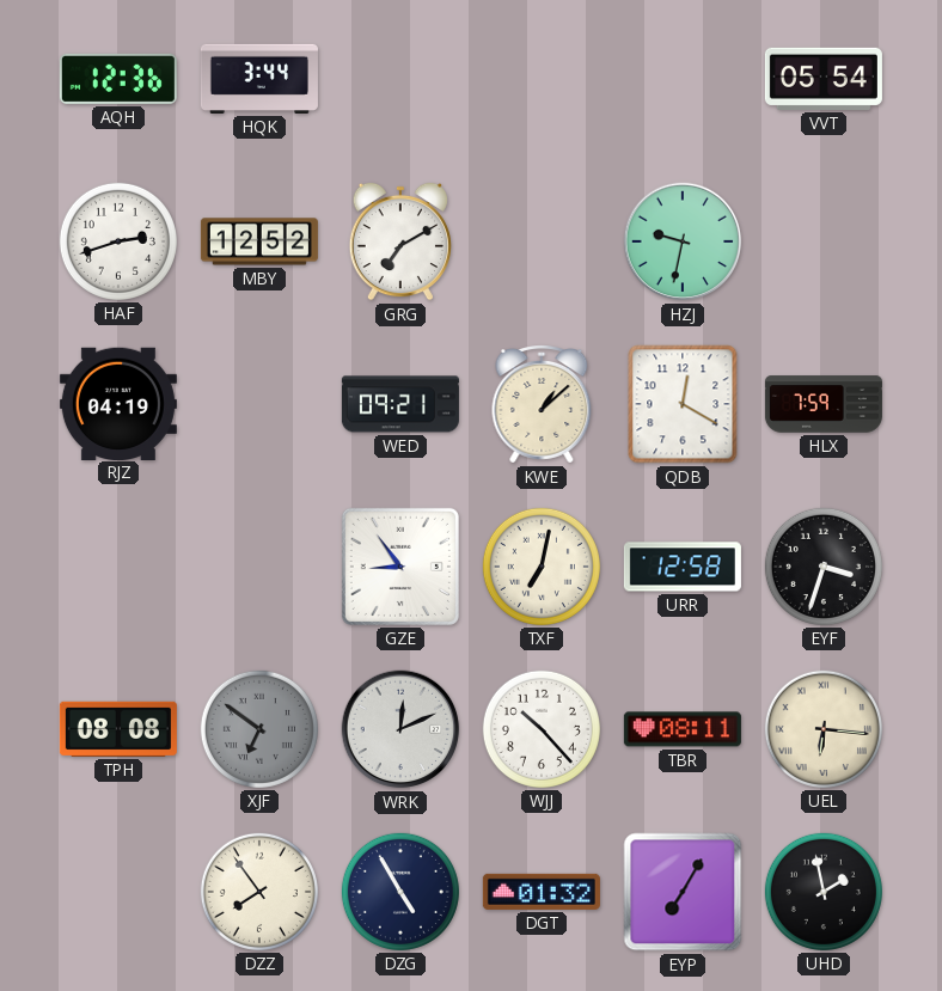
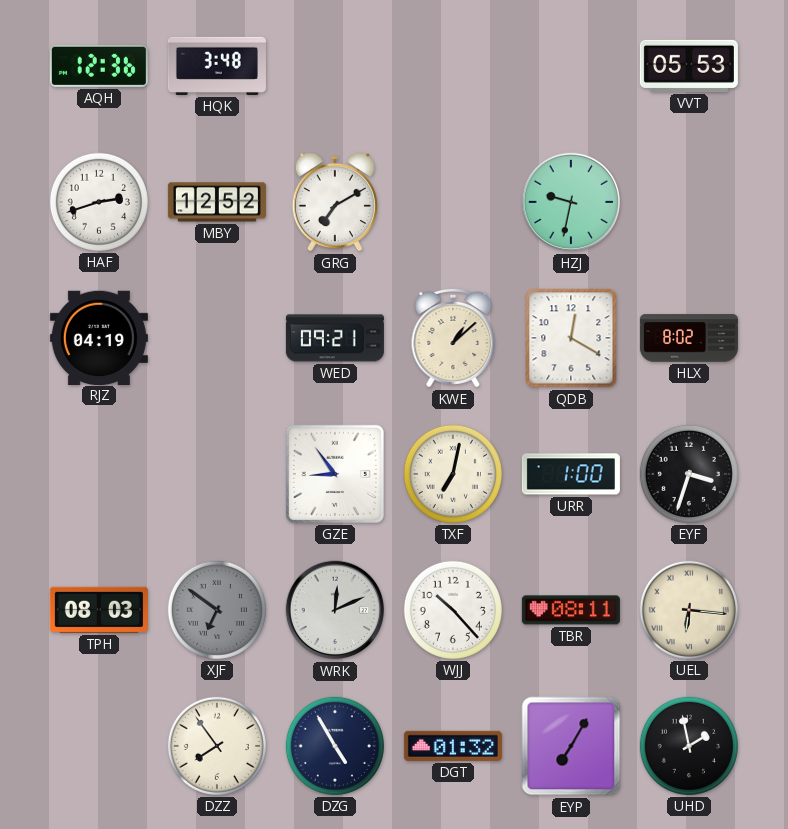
HQK: 3:44 -> 3:48 (217, 66)
VVT: 05:54 -> 05:53 (689, 66)
HLX: 7:59 -> 8:02 (689, 338)
URR: 12:58 -> 1:00 (571, 474)
TPH: 08:08 -> 08:03 (99, 610)
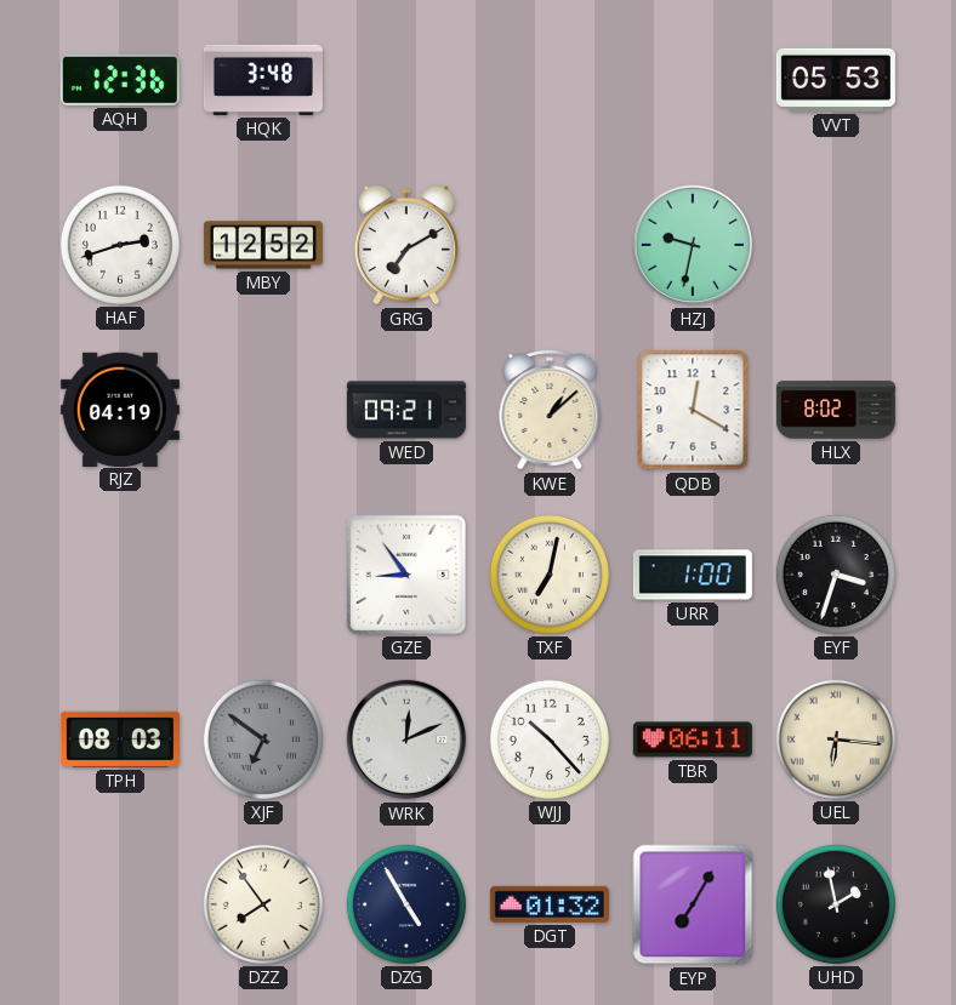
TBR: 08:11 -> 06:11 (693, 740)
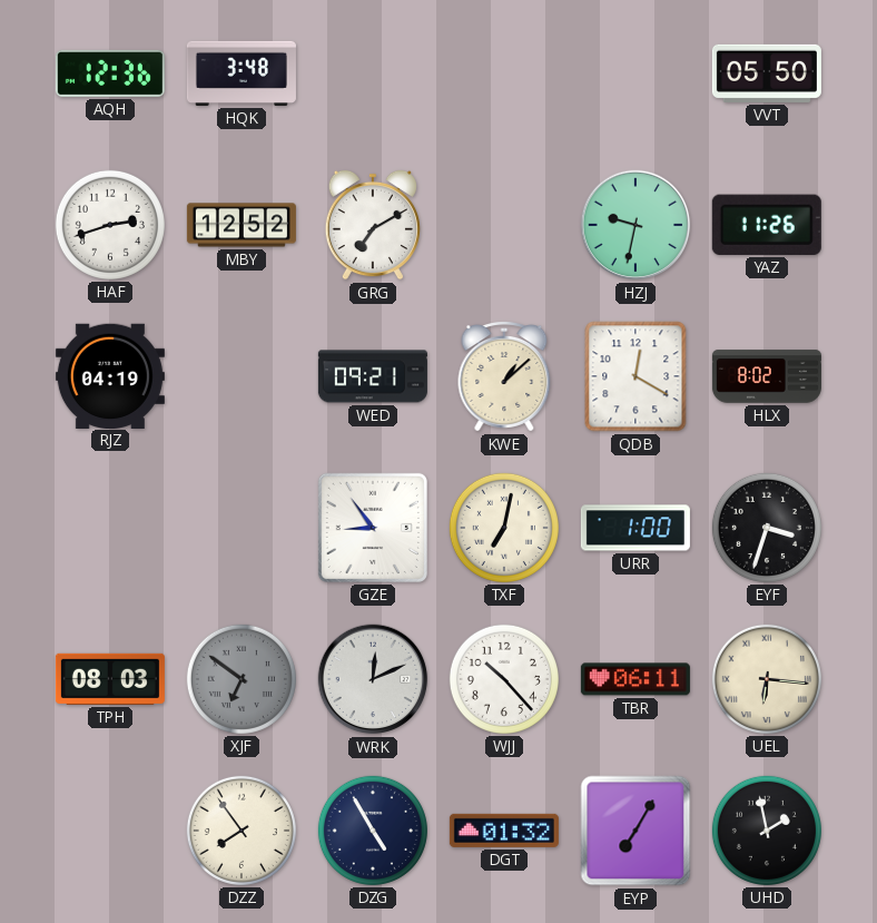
VVT: 05:53 -> 05:50 (767, 73)
YAZ: none -> 11:26 (767, 225)
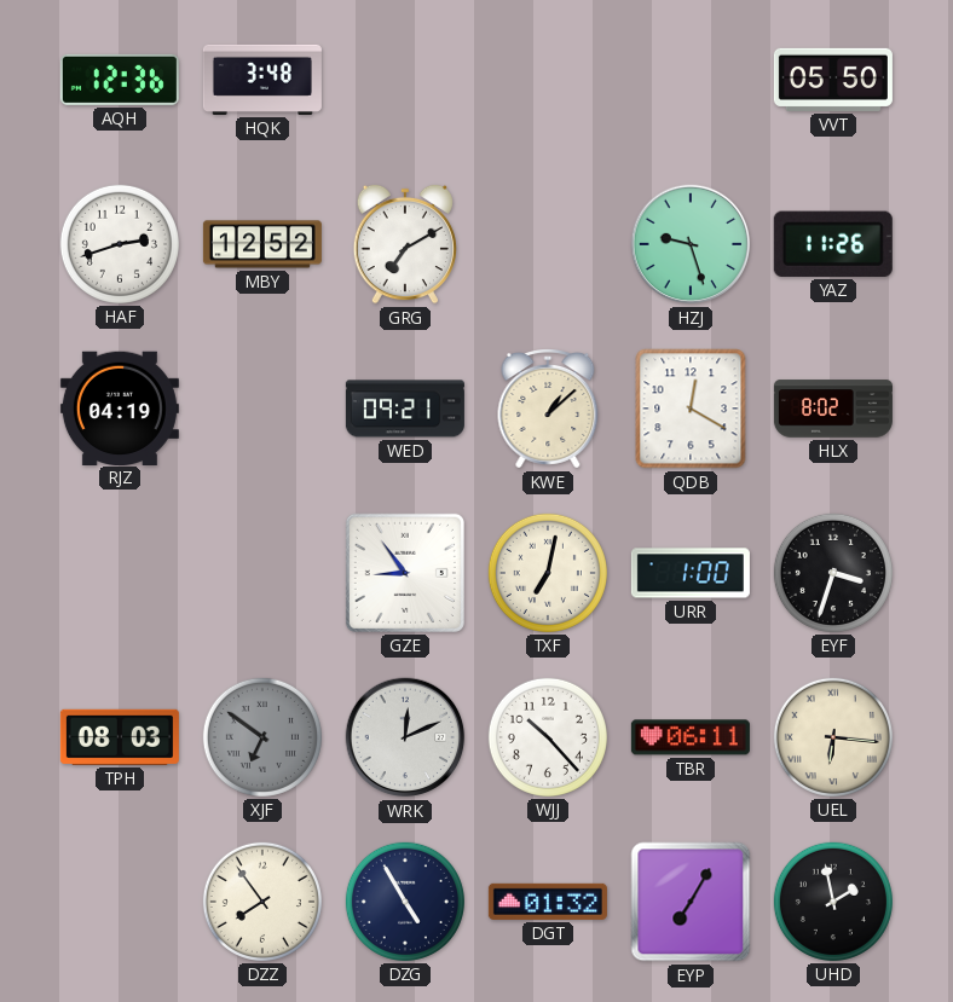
HZJ: 9:32 -> 9:27 (691, 244)
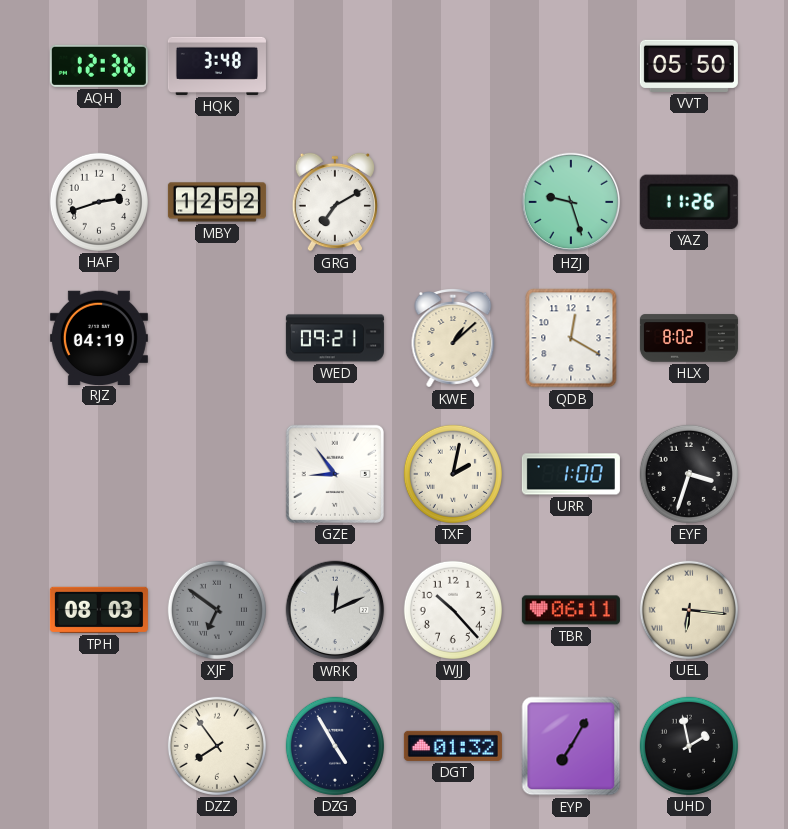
TXF: 7:02 -> 2:02 (453, 474)
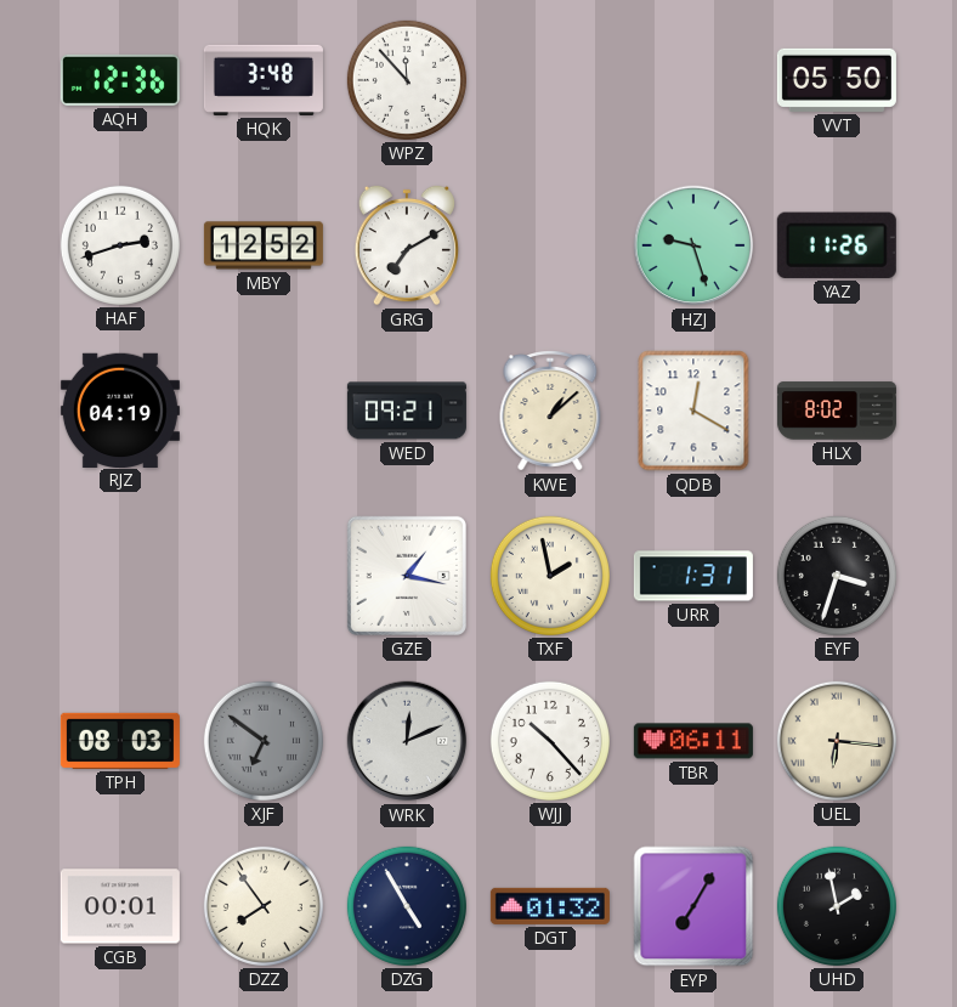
WPZ: none -> 11:53 (407, 80)
GZE: 8:54 -> 1:17 (407, 576)
TXF: 2:02 -> 1:58 (550, 576)
URR: 1:00 -> 1:31 (693, 576)
CGB: none -> 00:01 (120, 906)
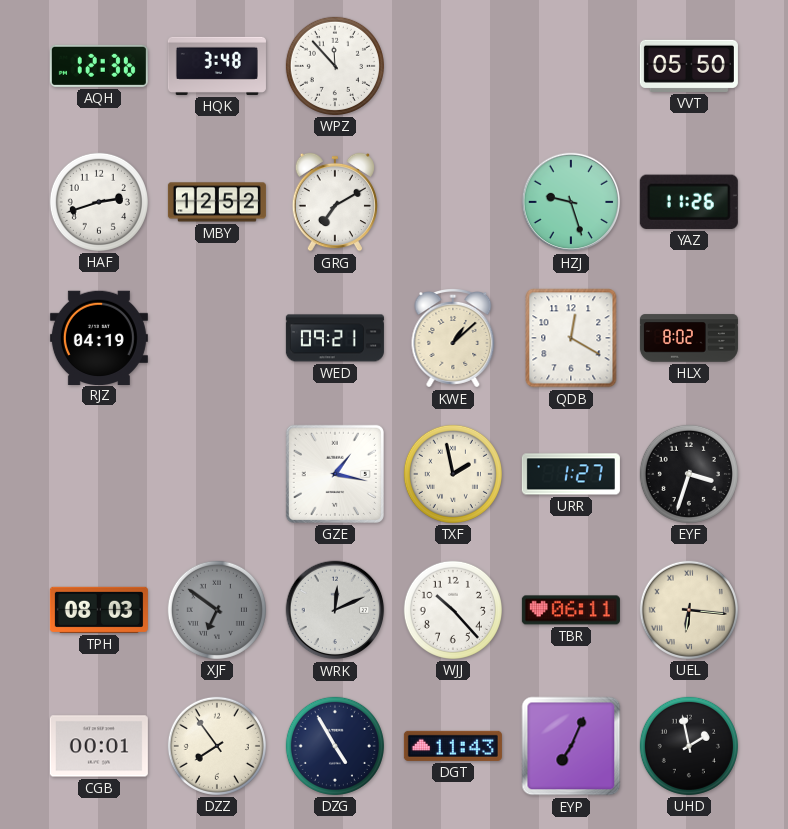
URR: 1:31 -> 1:27 (571, 474)
DGT: 01:32 -> 11:43 (453, 746)
EYP: 7:05 -> 7:04 (571, 746)
